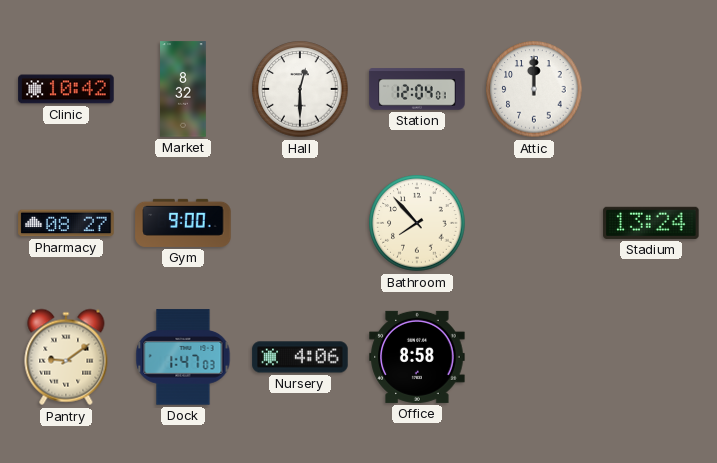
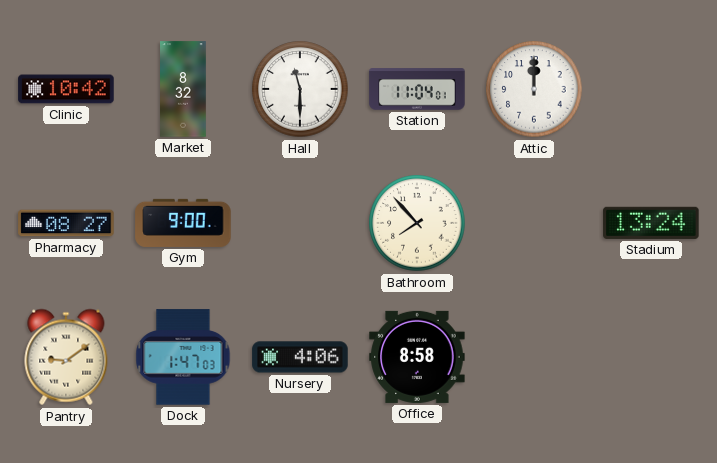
Hall: 12:30 -> 11:30 (300, 89)
Station: 12:04 -> 11:04 (417, 89)
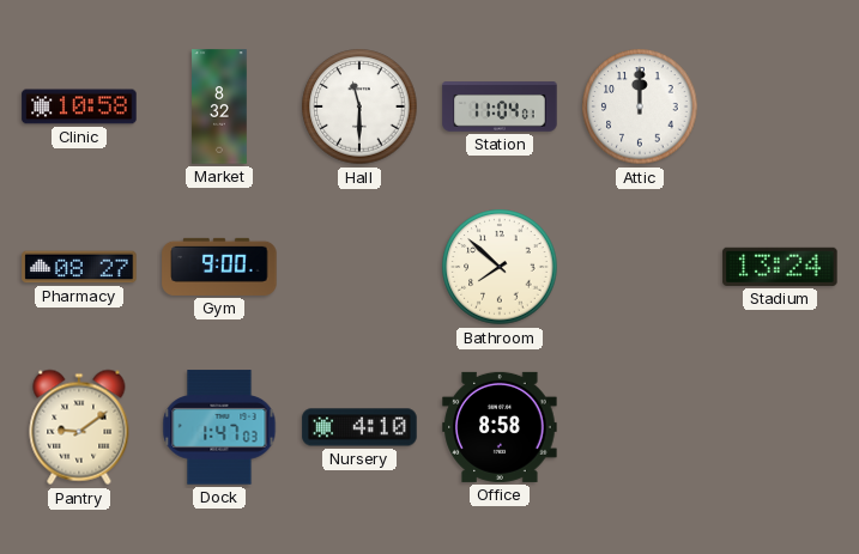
Clinic: 10:42 -> 10:58 (79, 106)
Bathroom: 7:53 -> 7:52 (500, 267)
Nursery: 4:06 -> 4:10 (359, 427)
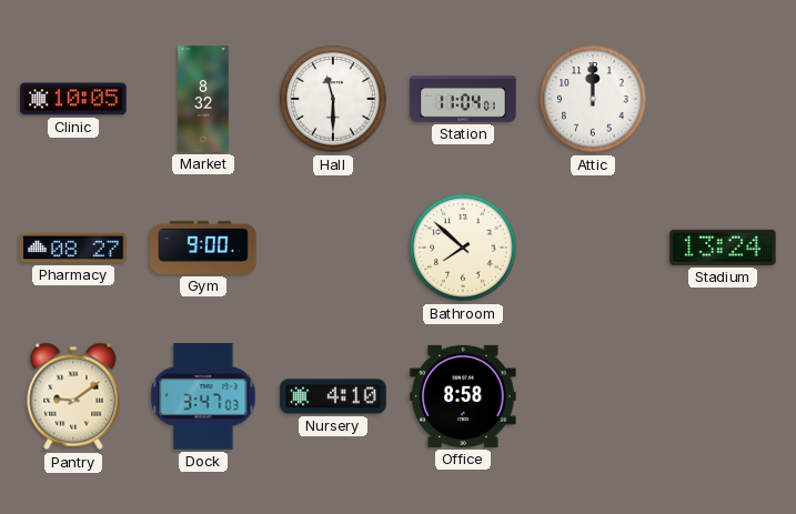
Clinic: 10:58 -> 10:05 (73, 99)
Dock: 1:47 -> 3:47 (203, 396)
